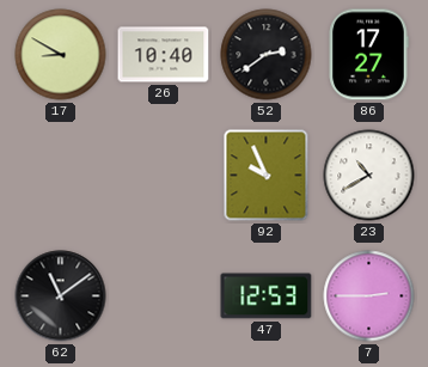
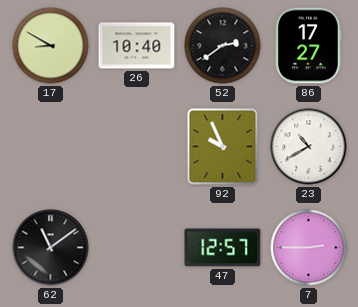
47: 12:53 -> 12:57 (223, 248)
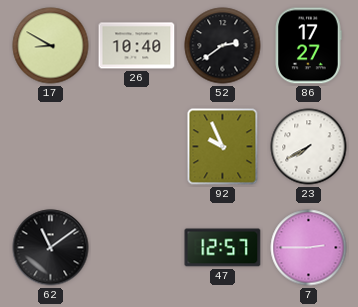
23: 10:40 -> 7:40 (309, 147)
